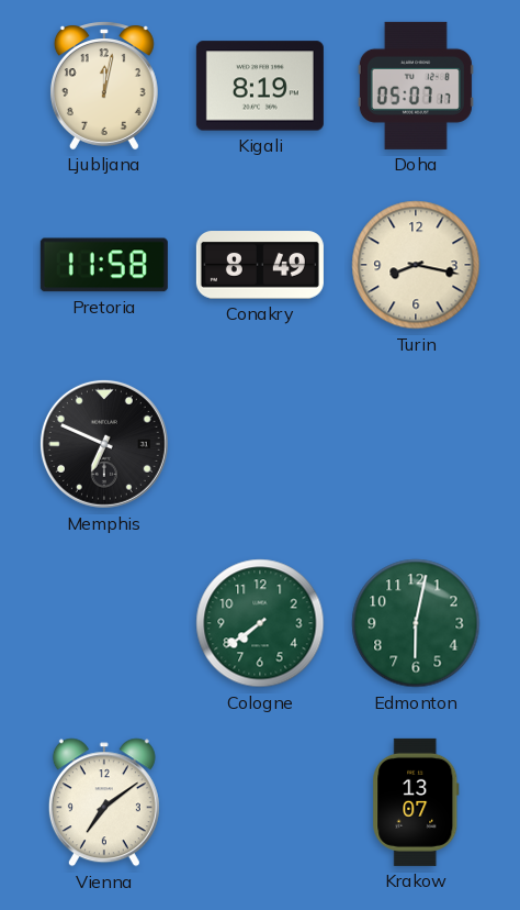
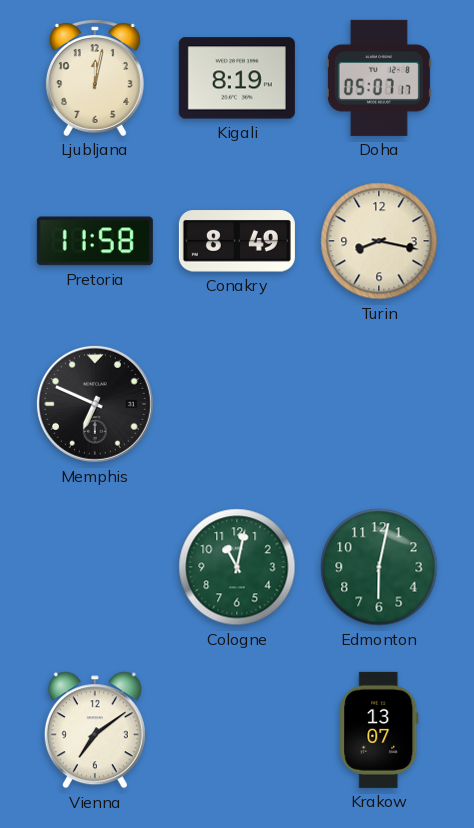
Cologne: 7:39 -> 11:02 (237, 567)
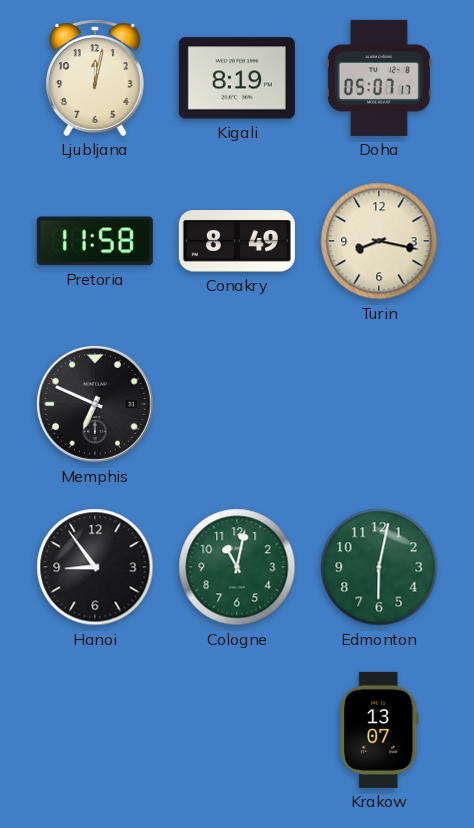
Hanoi: none -> 8:54 (95, 567)
Vienna: 7:09 -> none (95, 730)
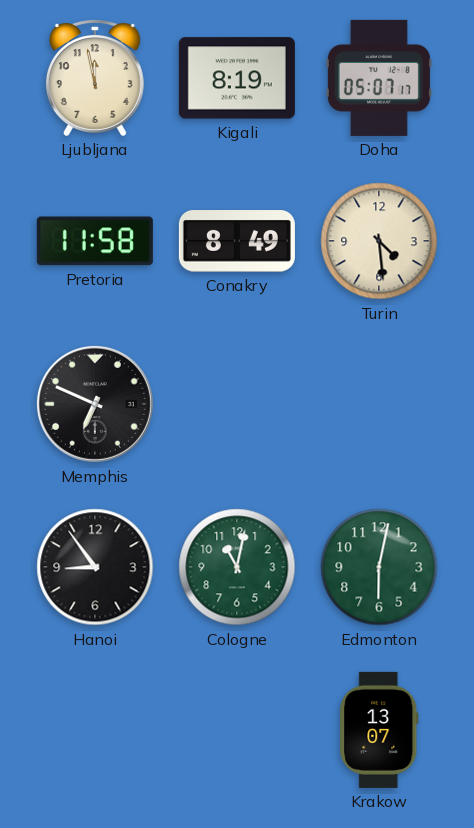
Ljubljana: 12:02 -> 11:58 (95, 78)
Turin: 8:17 -> 4:29 (379, 241)
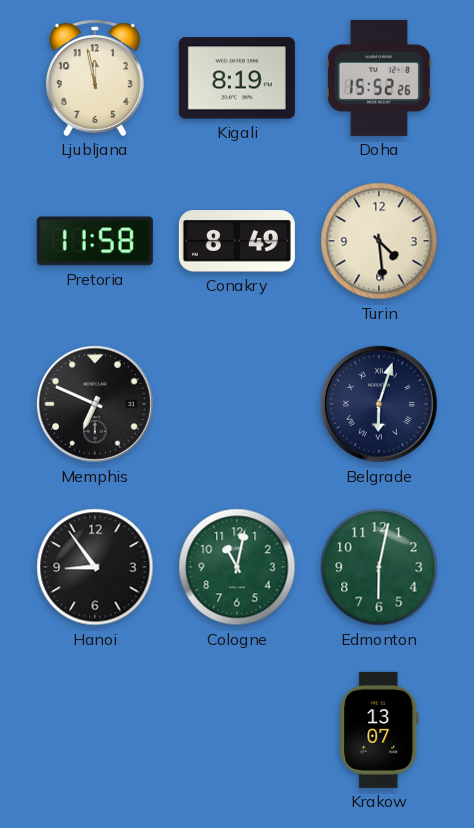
Doha: 05:07 -> 15:52 (379, 78)
Belgrade: none -> 6:03 (379, 404)
